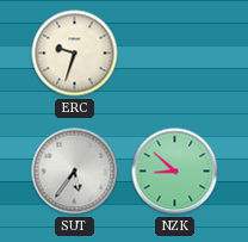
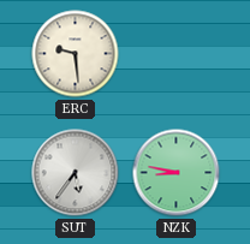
ERC: 9:33 -> 9:29 (76, 54)
NZK: 8:52 -> 8:47 (177, 173)
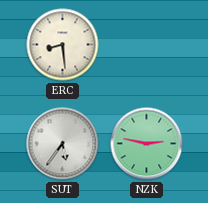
ERC: 9:29 -> 8:29 (63, 45)
NZK: 8:47 -> 2:47 (147, 144)
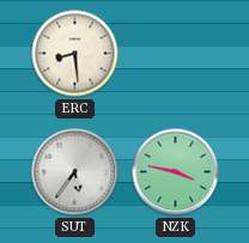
NZK: 2:47 -> 3:47 (176, 172)
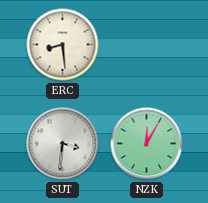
SUT: 5:36 -> 3:31 (63, 144)
NZK: 3:47 -> 12:05 (147, 144)
